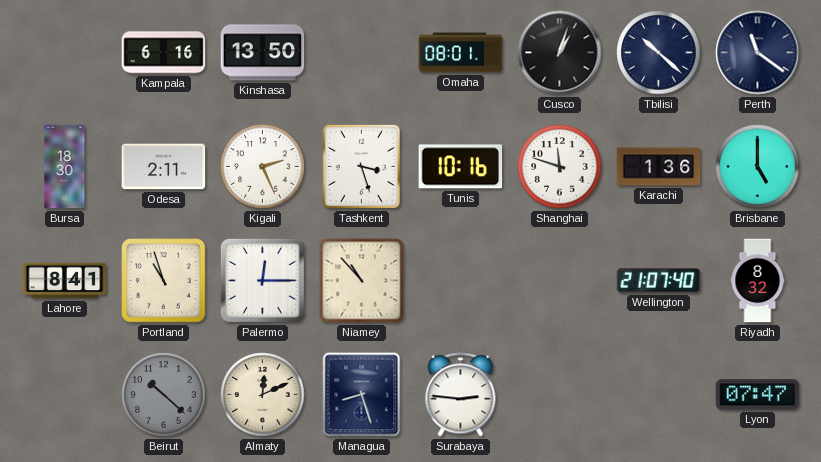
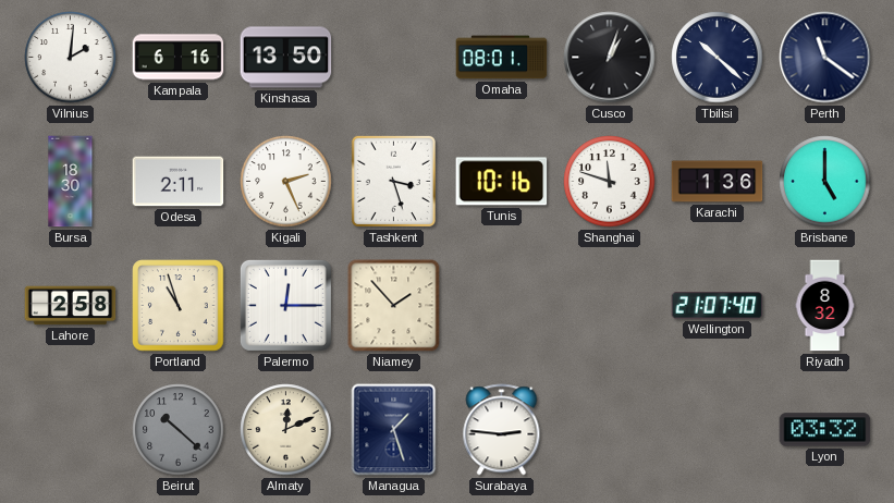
Vilnius: none -> 2:01 (71, 58)
Lahore: 8:41 -> 2:58 (71, 306)
Niamey: 10:53 -> 1:53 (394, 306)
Managua: 8:27 -> 1:27 (394, 430)
Lyon: 07:47 -> 03:32 (825, 430)
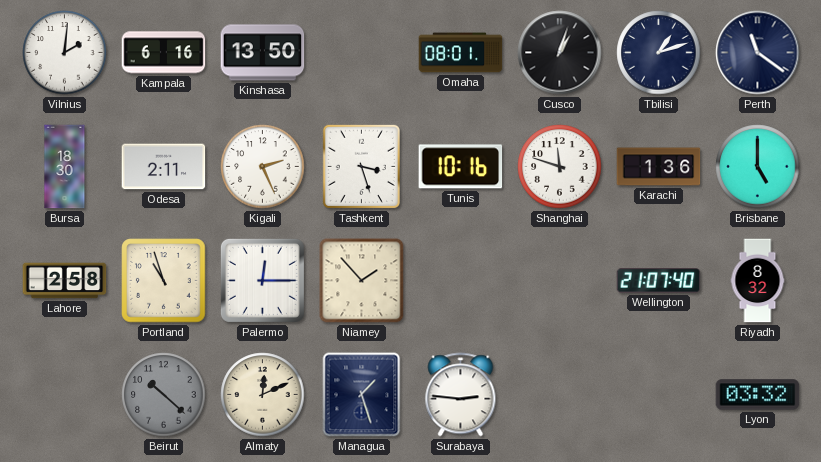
Tbilisi: 10:22 -> 1:12 (659, 53)
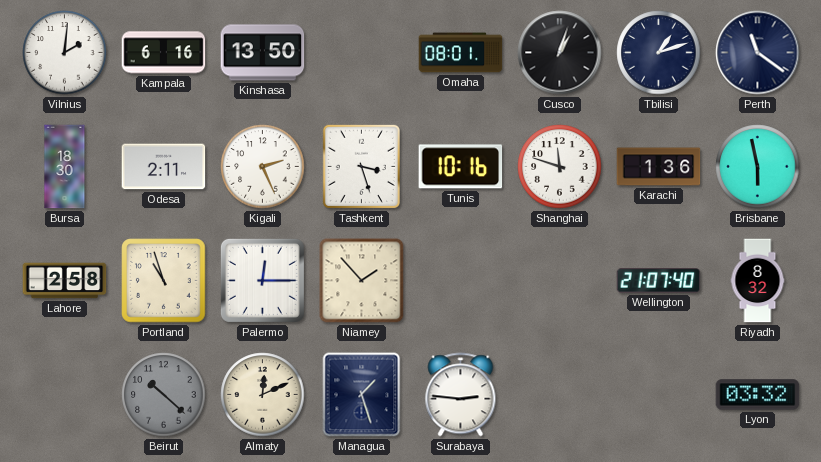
Brisbane: 5:00 -> 5:58 (758, 167)
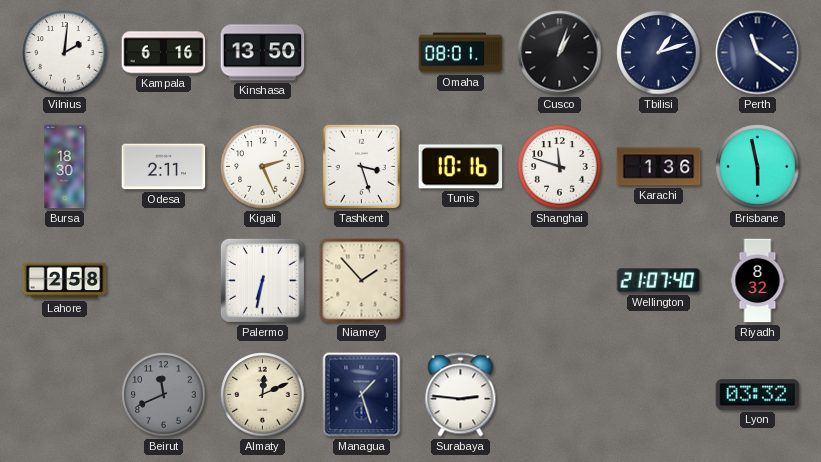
Portland: 10:57 -> none (164, 281)
Palermo: 12:15 -> 6:32 (262, 280)
Beirut: 10:22 -> 11:41 (164, 395)
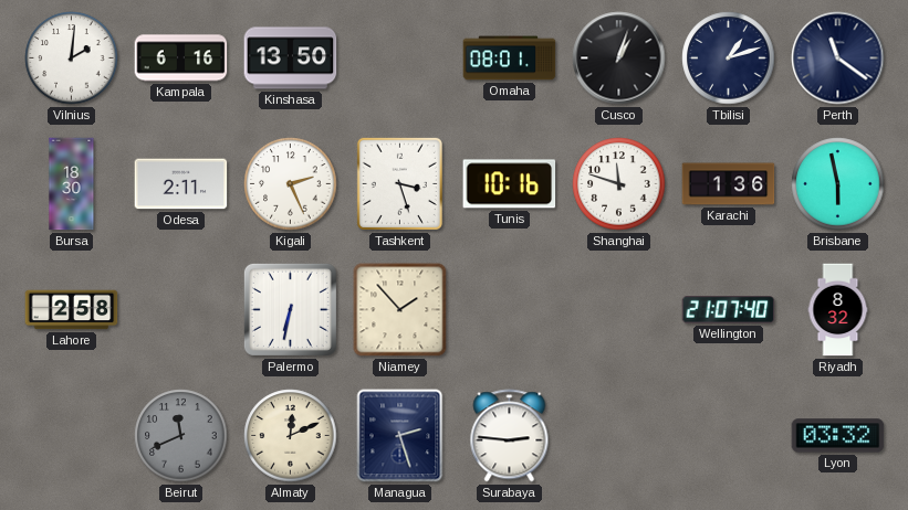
Managua: 1:27 -> 2:27 (400, 436)
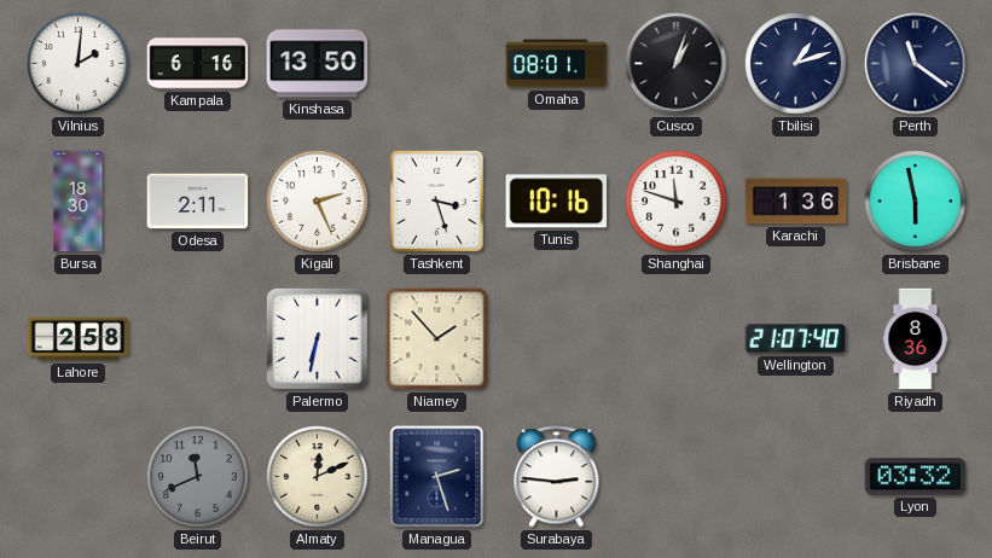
Riyadh: 8:32 -> 8:36 (916, 339)
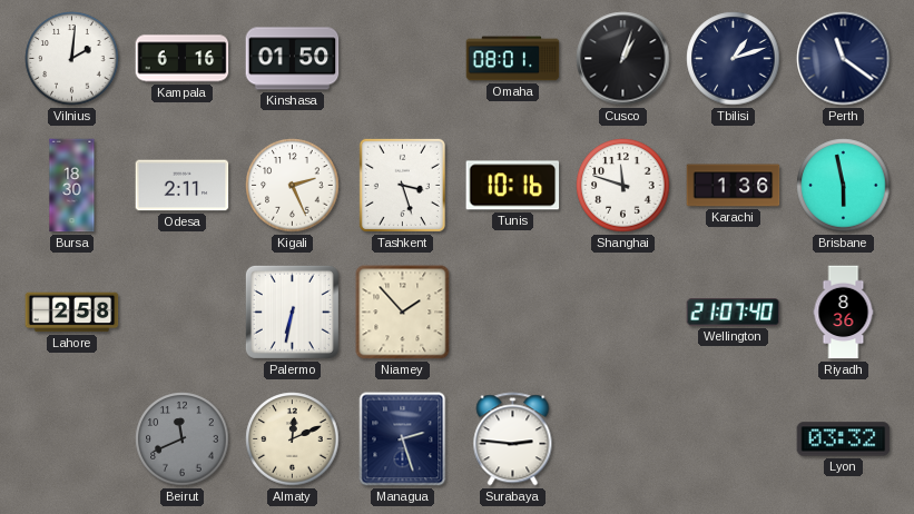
Kinshasa: 13:50 -> 01:50 (293, 59)
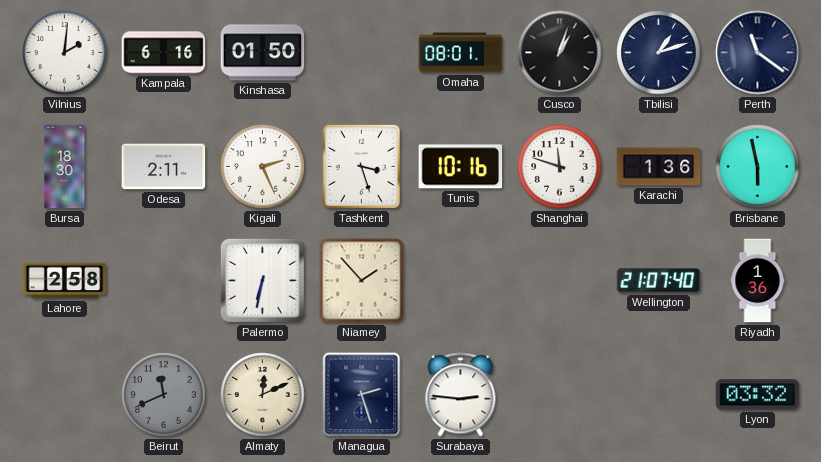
Riyadh: 8:36 -> 1:36 (758, 281)
